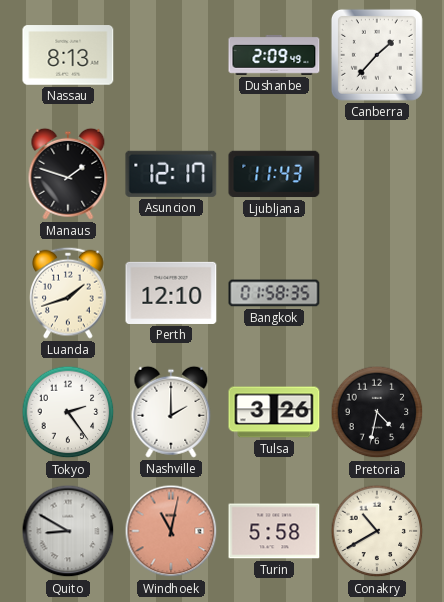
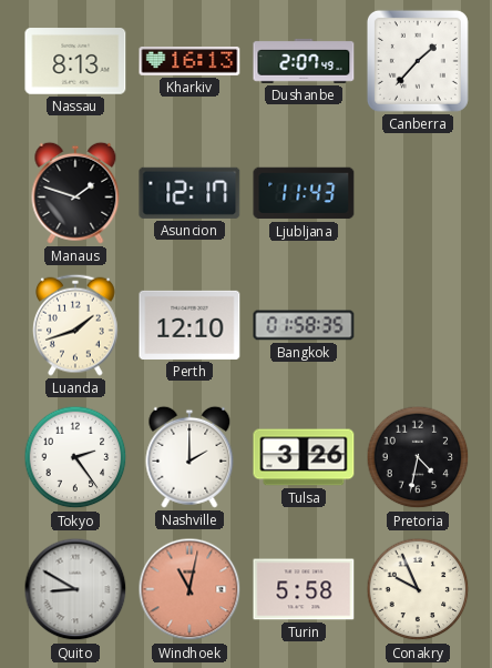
Kharkiv: none -> 16:13 (189, 62)
Dushanbe: 2:09 -> 2:07 (304, 61)
Conakry: 10:40 -> 9:56 (418, 589)
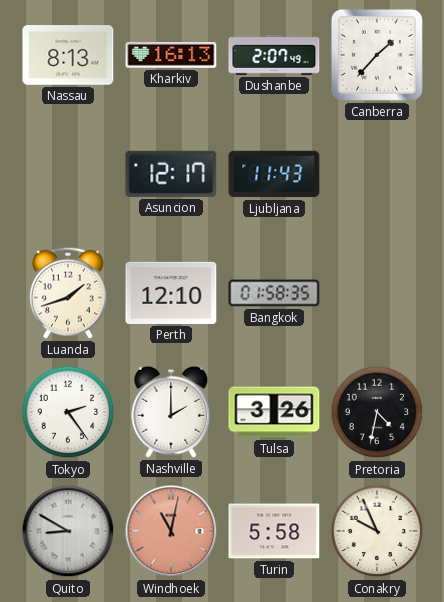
Manaus: 1:48 -> none (75, 193)
